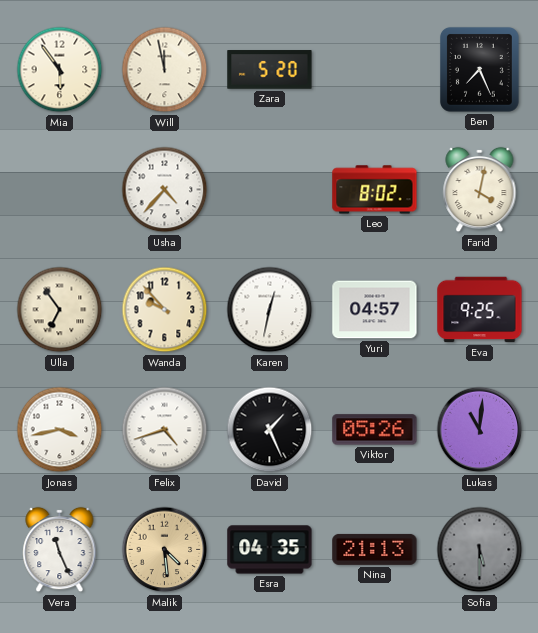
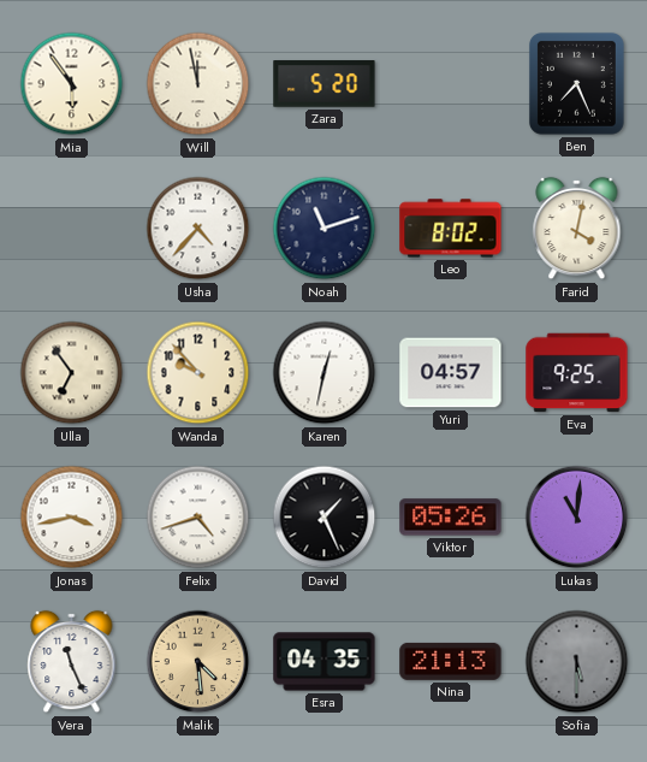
Noah: none -> 11:12 (325, 229)
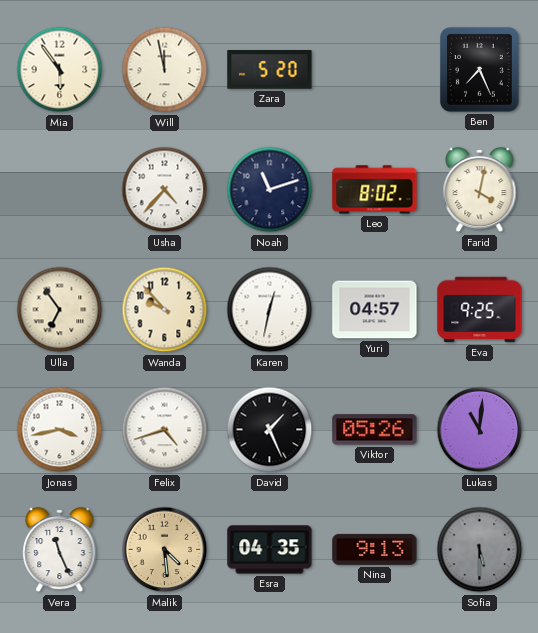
Nina: 21:13 -> 9:13 (375, 549)
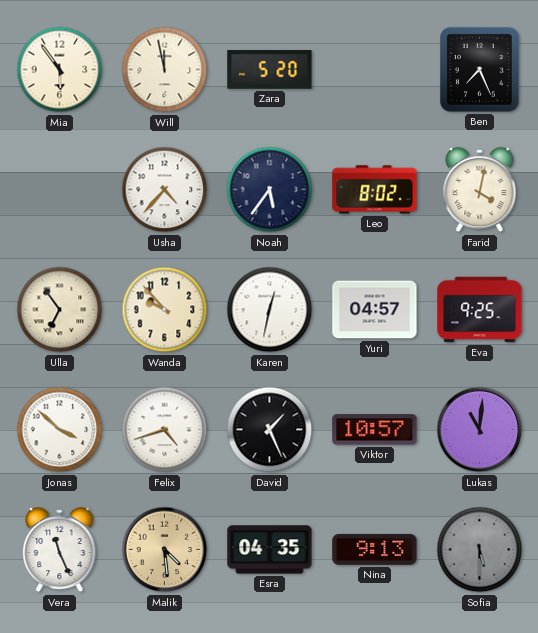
Noah: 11:12 -> 5:36 (270, 190)
Jonas: 3:43 -> 3:52 (60, 430)
Viktor: 05:26 -> 10:57 (375, 430)
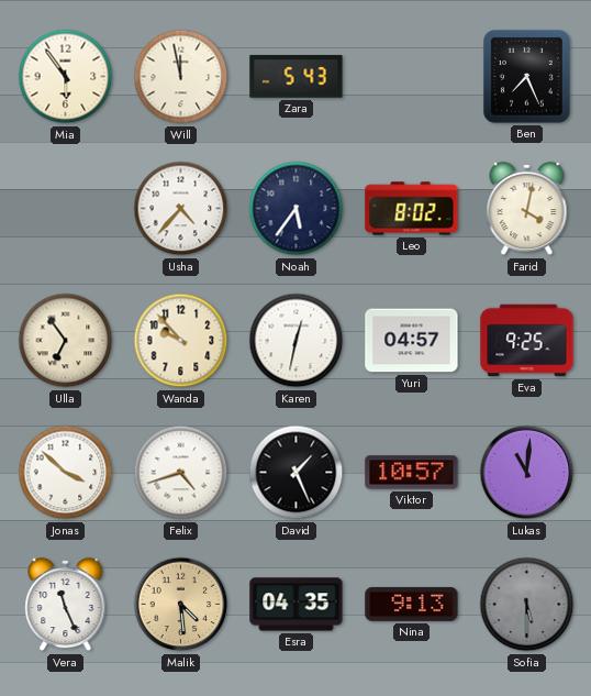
Zara: 5:20 -> 5:43 (297, 77)
